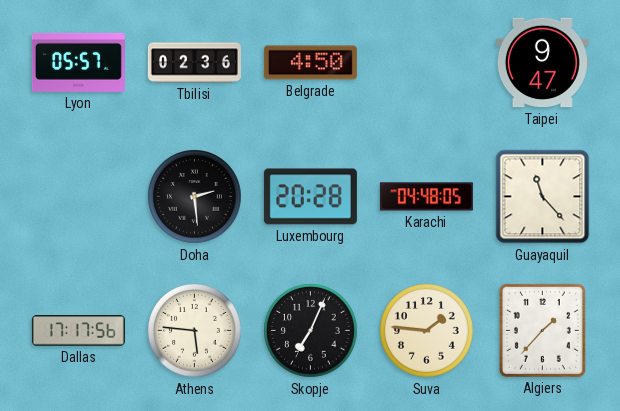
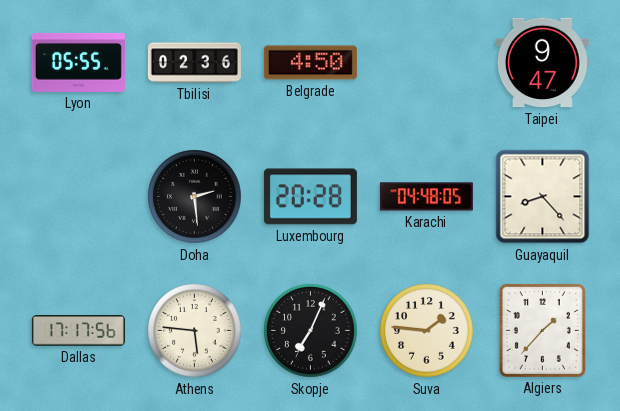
Lyon: 05:57 -> 05:55 (78, 62)
Guayaquil: 11:23 -> 8:23 (543, 197)
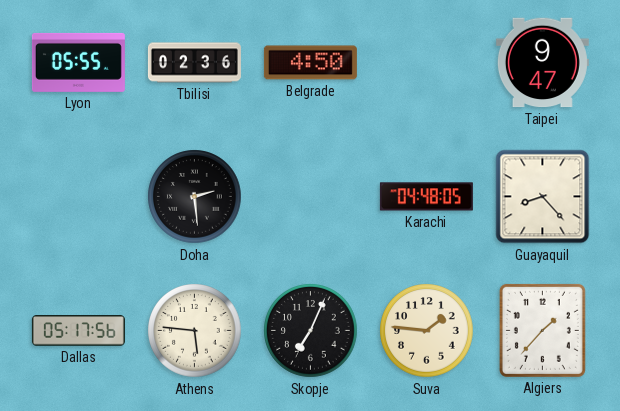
Luxembourg: 20:28 -> none (310, 197)
Dallas: 17:17 -> 05:17 (78, 331)
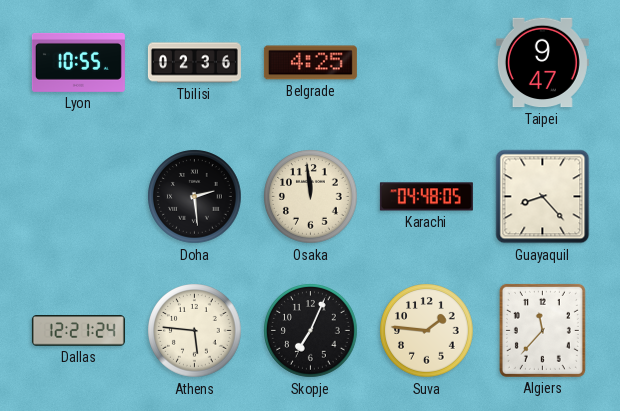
Lyon: 05:55 -> 10:55 (78, 62)
Belgrade: 4:50 -> 4:25 (310, 63)
Osaka: none -> 11:59 (311, 197)
Dallas: 05:17 -> 12:21 (78, 331)
Algiers: 1:37 -> 11:37 (542, 330)
